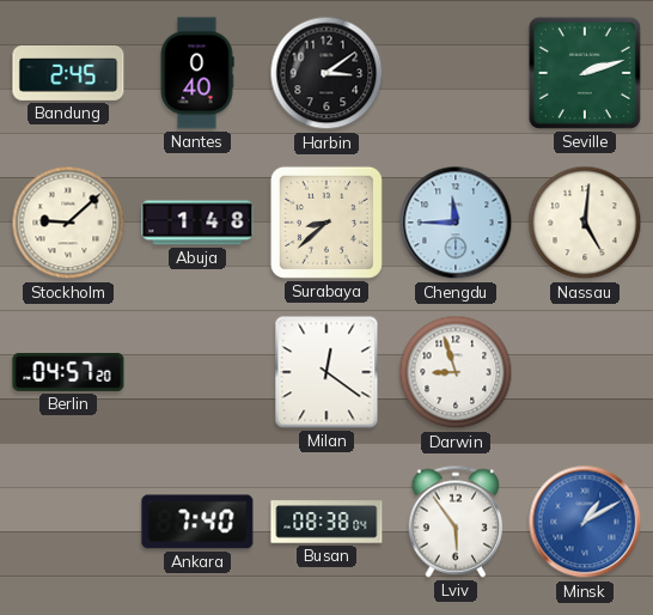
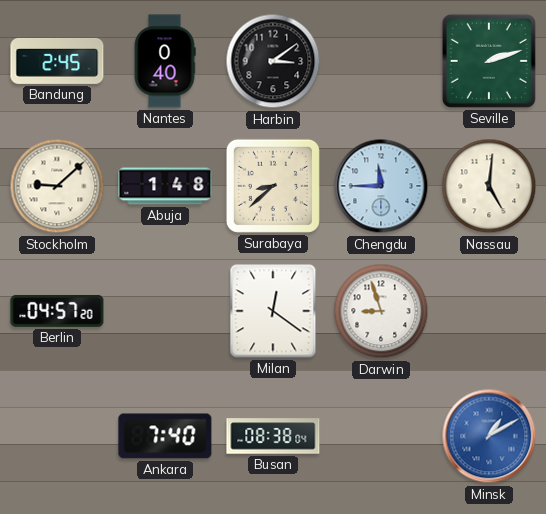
Lviv: 5:54 -> none (456, 522)
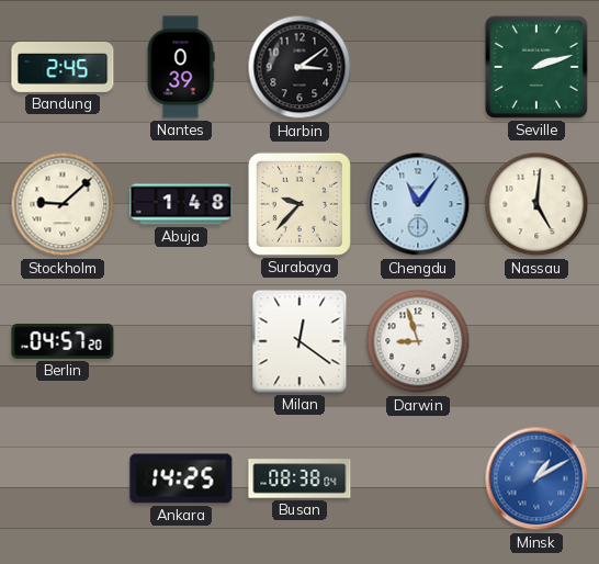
Nantes: 0:40 -> 0:39 (181, 67)
Surabaya: 8:38 -> 9:37 (299, 204)
Chengdu: 11:45 -> 11:06 (418, 204)
Ankara: 7:40 -> 14:25 (181, 478)
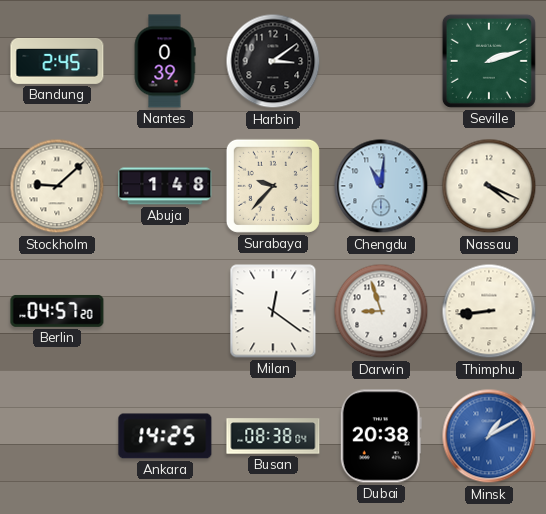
Chengdu: 11:06 -> 11:01 (381, 186)
Nassau: 5:01 -> 4:19 (489, 186)
Thimphu: none -> 8:44 (489, 311)
Dubai: none -> 20:38 (381, 436)
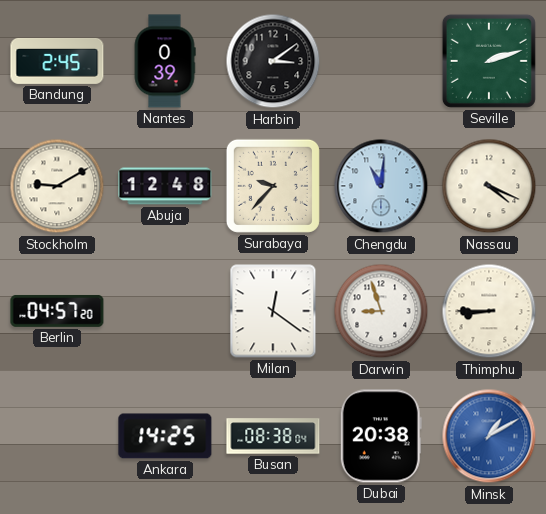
Stockholm: 9:08 -> 9:10 (57, 186)
Abuja: 1:48 -> 12:48 (165, 186)
Thimphu: 8:44 -> 8:45 (489, 311)
